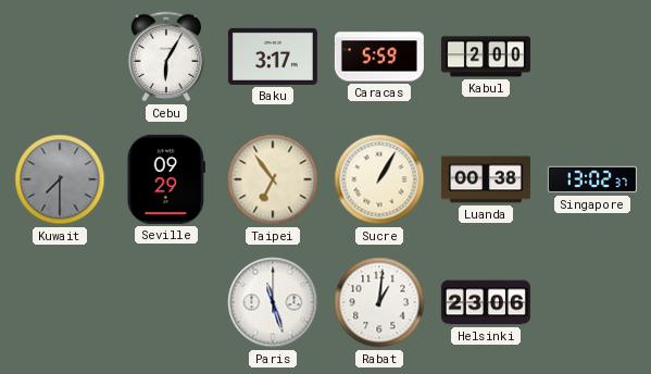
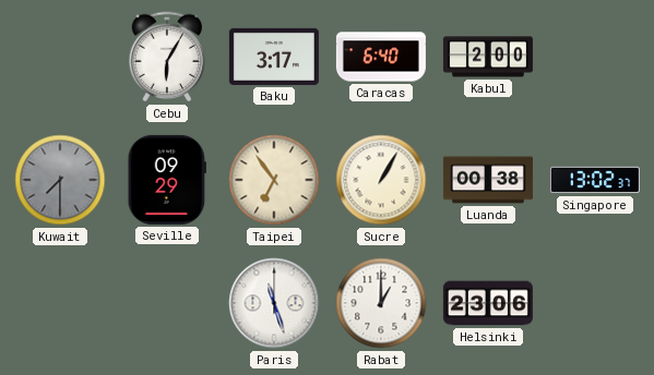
Caracas: 5:59 -> 6:40 (381, 57)
Rabat: 1:01 -> 1:00 (381, 303)
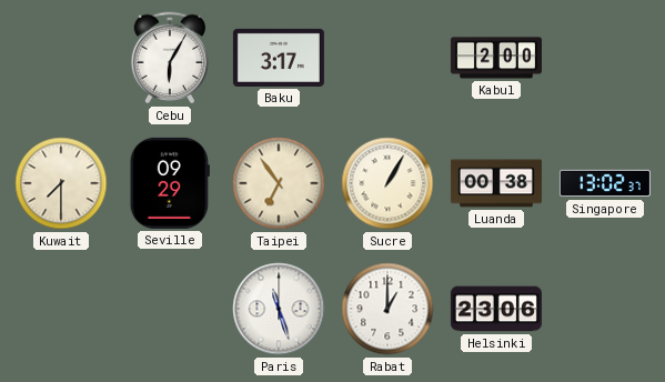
Caracas: 6:40 -> none (381, 57)
Kuwait dial: grey -> cream (61, 183)
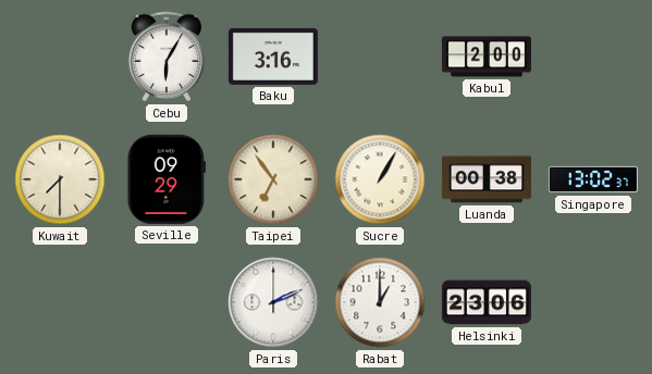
Baku: 3:17 -> 3:16 (273, 57)
Paris: 11:27 -> 2:11 (273, 302)
